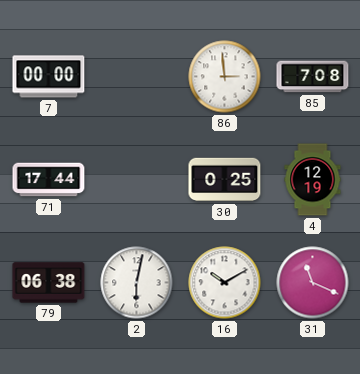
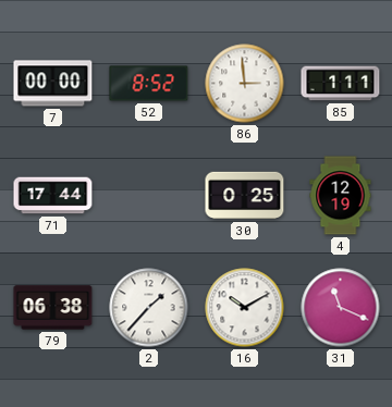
52: none -> 8:52 (149, 84)
85: 7:08 -> 1:11 (341, 84)
2: 6:02 -> 1:37 (149, 308)
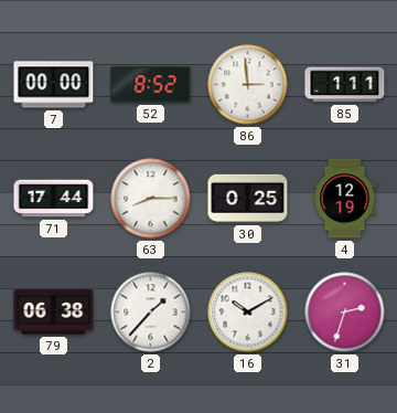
63: none -> 8:15 (151, 199)
31: 11:19 -> 2:33 (345, 313)
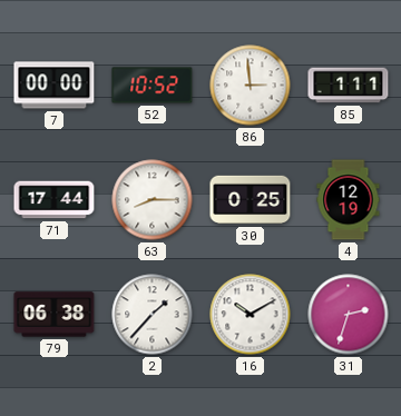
52: 8:52 -> 10:52 (153, 86)
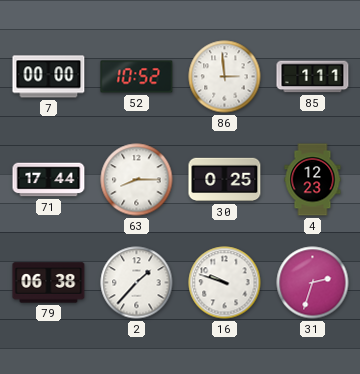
4: 12:19 -> 12:23 (313, 180)
16: 10:10 -> 9:48 (225, 283)
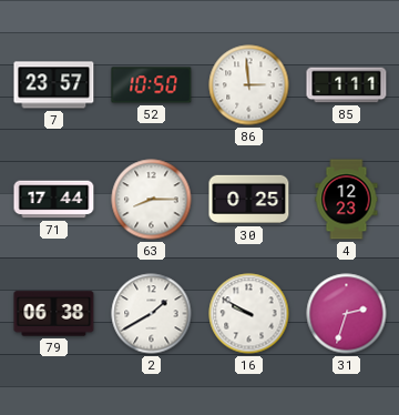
7: 00:00 -> 23:57 (54, 85)
52: 10:52 -> 10:50 (152, 85)
2: 1:37 -> 1:40 (152, 314)
16: 9:48 -> 9:50 (249, 314)
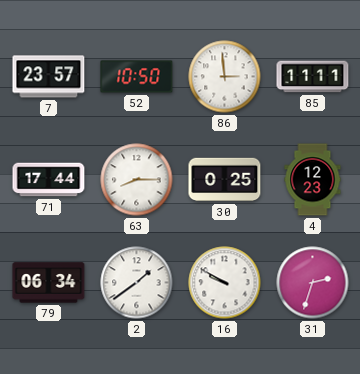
85: 1:11 -> 11:11 (313, 77)
79: 06:38 -> 06:34 (49, 283)
2: 1:40 -> 1:39 (137, 283)
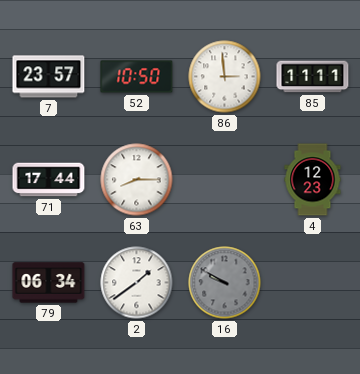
30: 0:25 -> none (225, 180)
16 dial: white -> grey (225, 283)
31: 2:33 -> none (313, 283)
